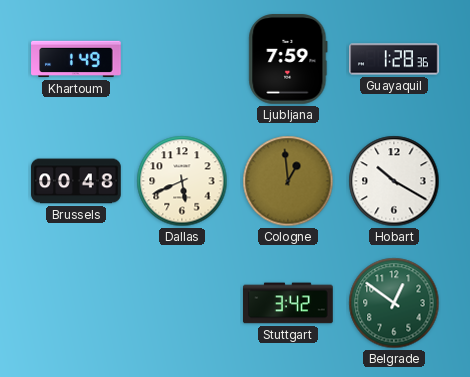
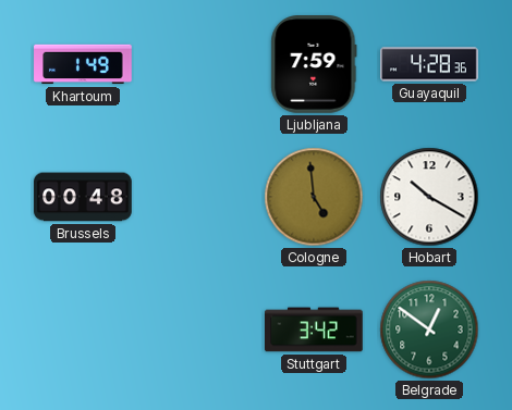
Guayaquil: 1:28 -> 4:28 (429, 64)
Dallas: 5:41 -> none (182, 181)
Cologne: 12:59 -> 4:59 (314, 197)
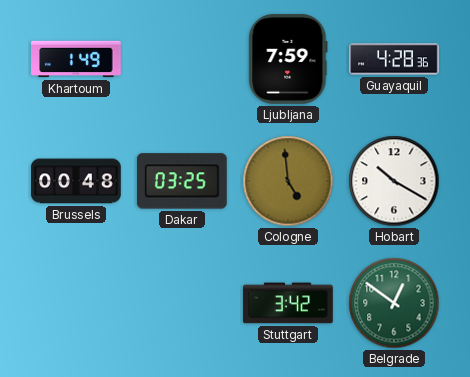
Dakar: none -> 03:25 (182, 181)
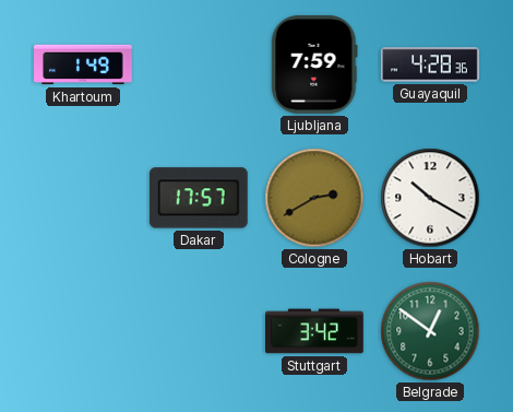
Brussels: 00:48 -> none (76, 181)
Dakar: 03:25 -> 17:57 (199, 198)
Cologne: 4:59 -> 2:40 (314, 198)
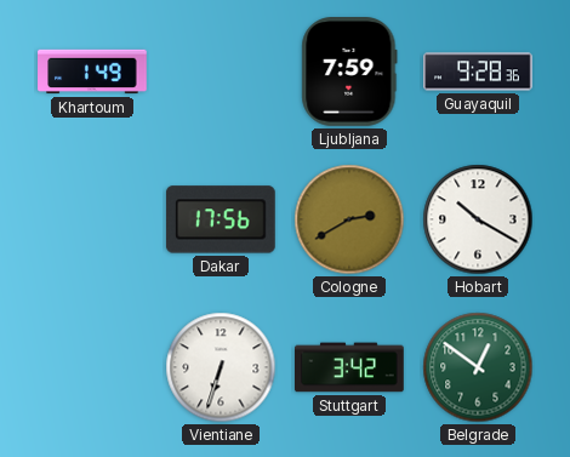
Guayaquil: 4:28 -> 9:28 (478, 72)
Dakar: 17:57 -> 17:56 (221, 219)
Vientiane: none -> 6:33 (221, 367)
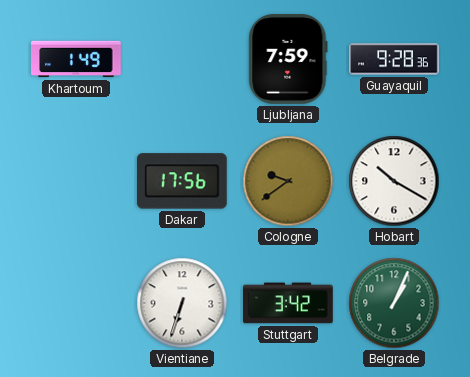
Cologne: 2:40 -> 9:39 (288, 181)
Belgrade: 12:51 -> 1:04 (394, 303)
